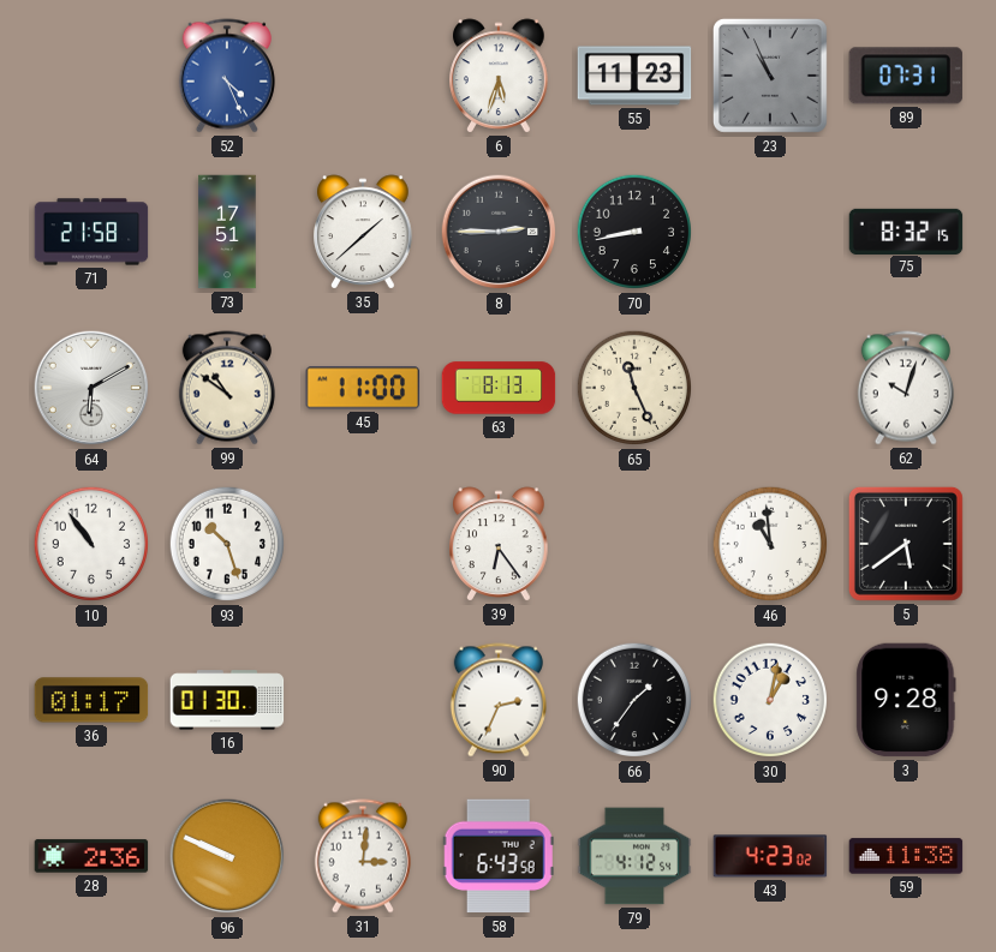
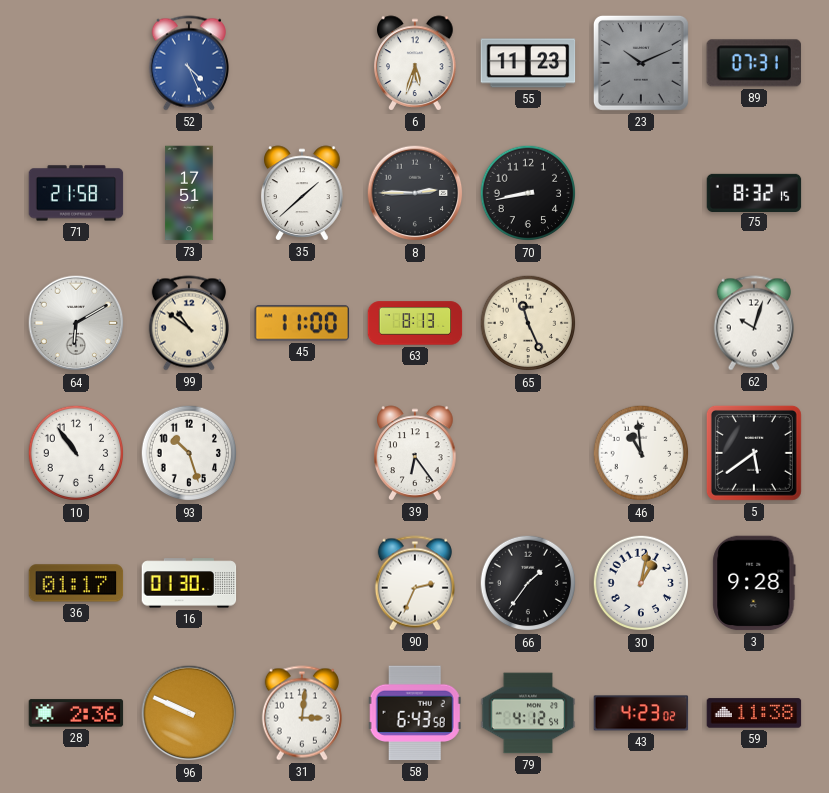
23: 10:56 -> 10:11 (641, 63)
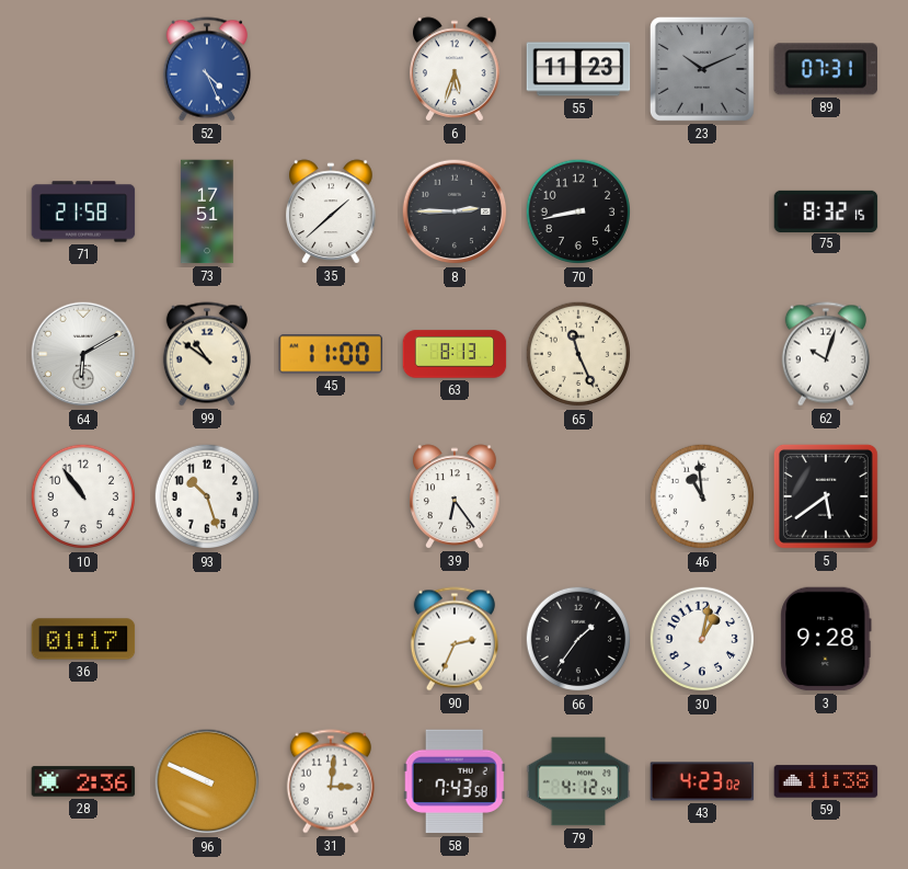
16: 01:30 -> none (189, 583)
58: 6:43 -> 7:43 (455, 781)
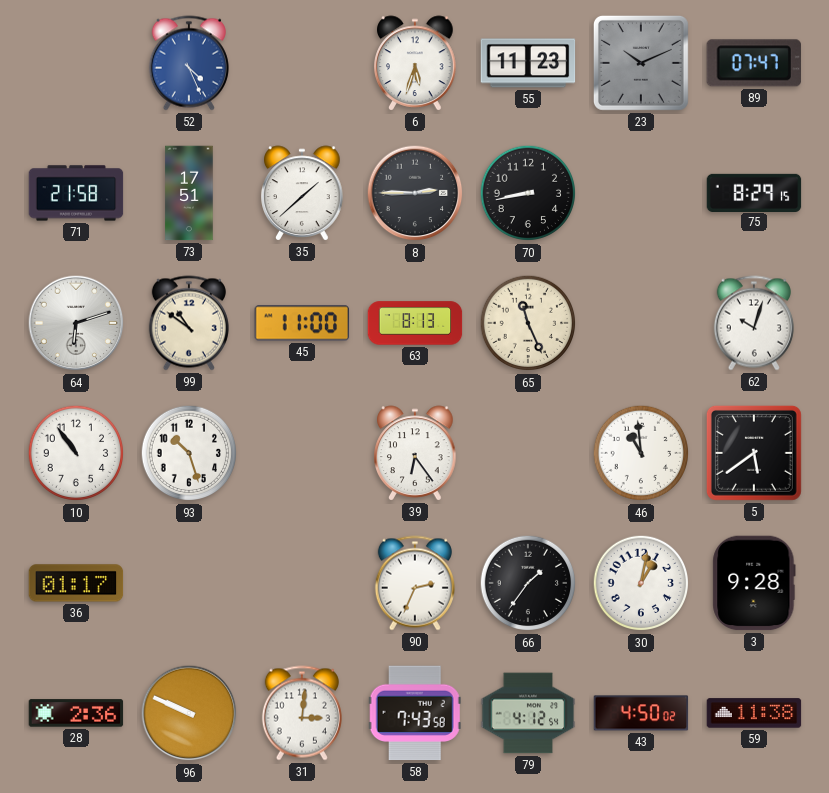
89: 07:31 -> 07:47 (753, 63)
75: 8:32 -> 8:29 (754, 192)
64: 6:10 -> 6:12 (76, 323)
43: 4:23 -> 4:50 (641, 713)
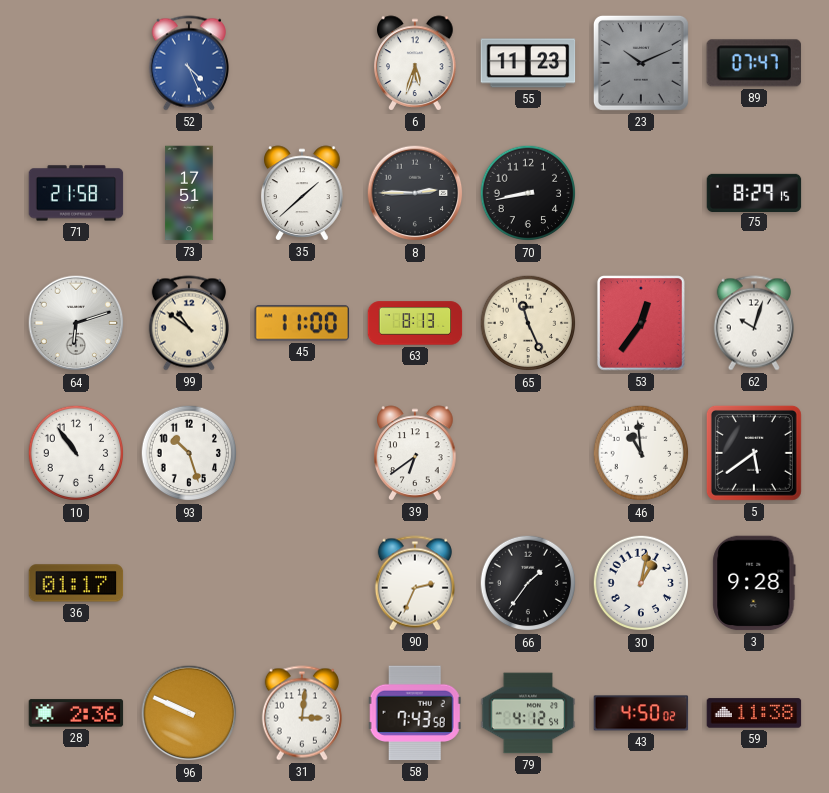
53: none -> 12:36 (641, 323)
39: 6:24 -> 6:39 (415, 453)
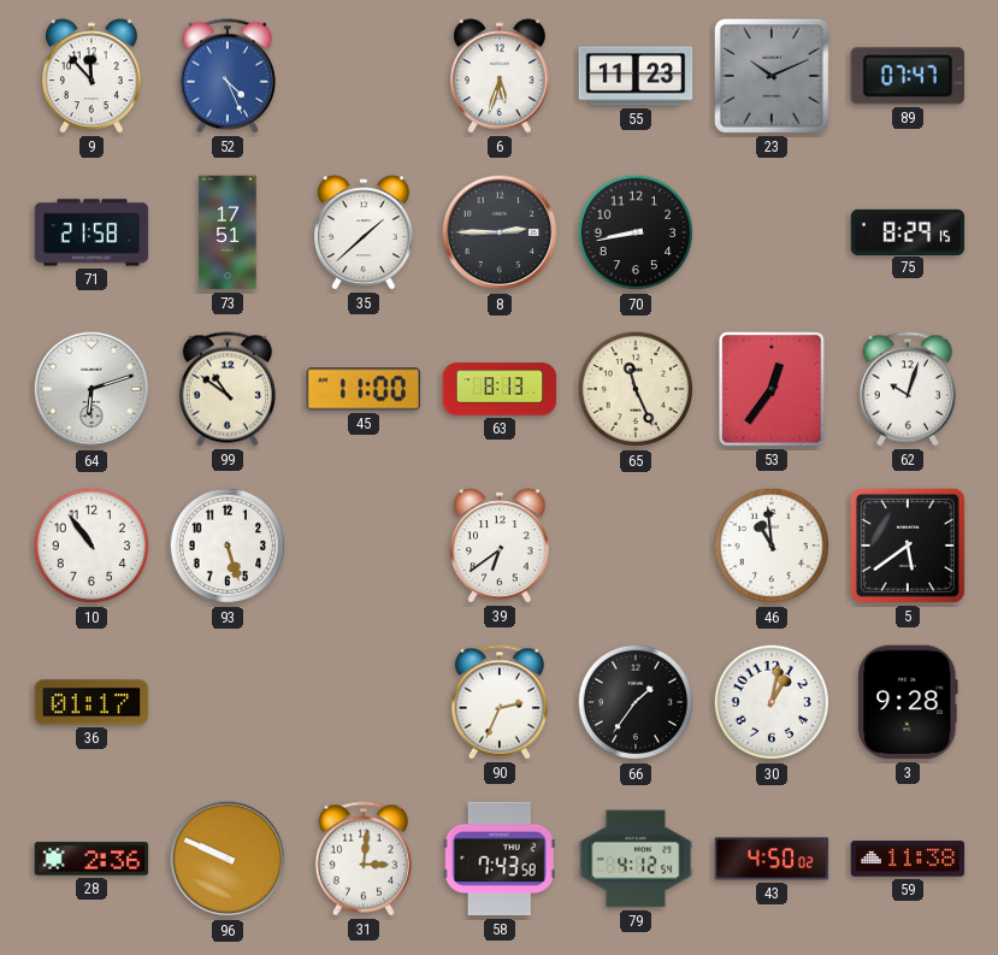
9: none -> 11:53 (91, 76)
93: 10:27 -> 5:27 (228, 546)
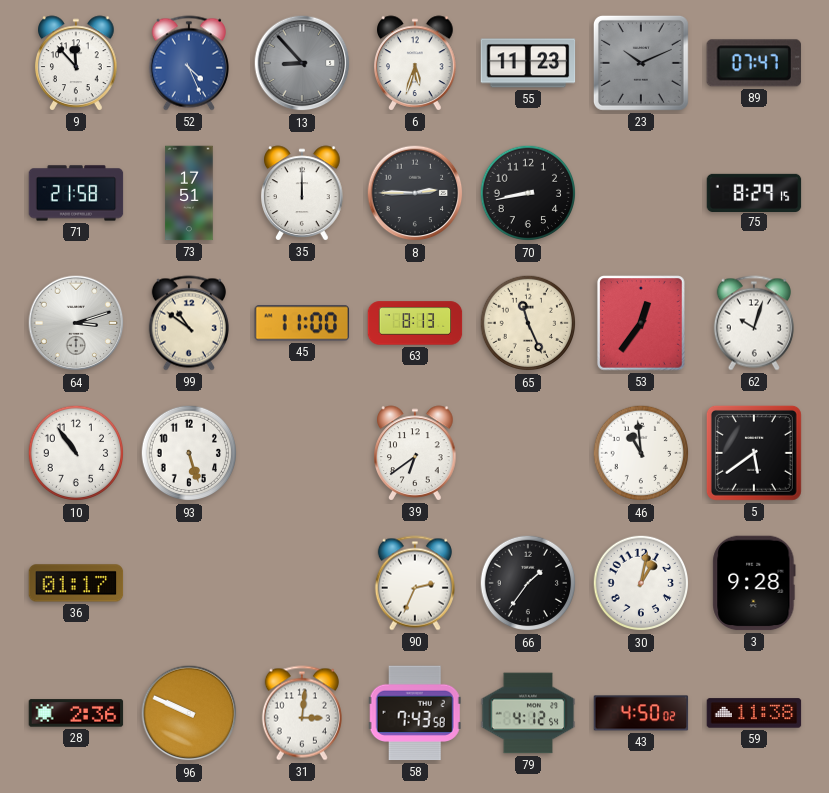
13: none -> 8:53 (302, 63)
35: 1:38 -> 12:00 (302, 193)
64: 6:12 -> 3:12 (76, 323)
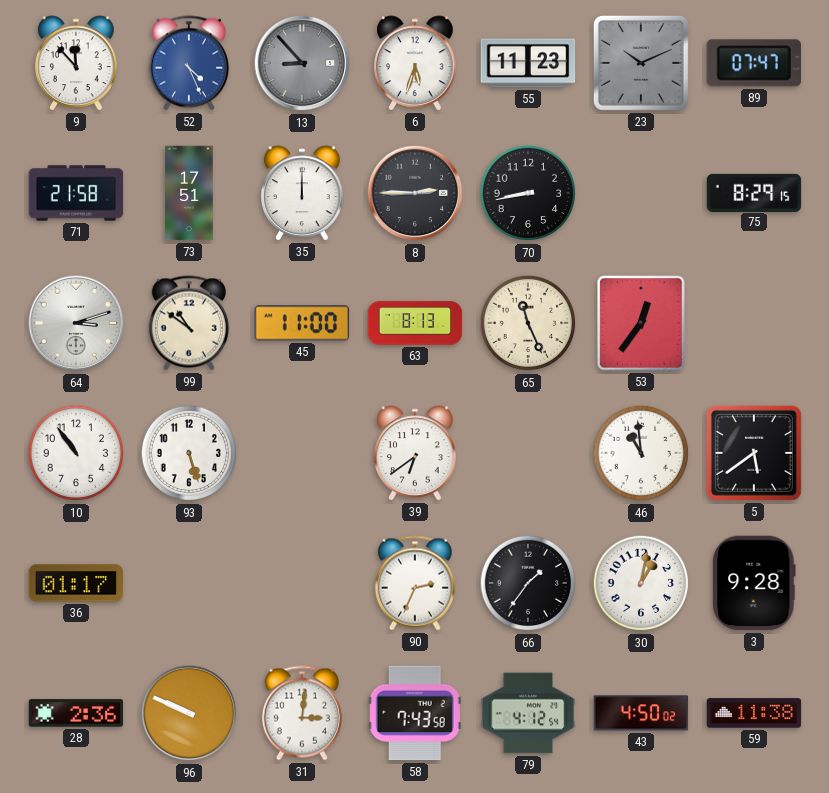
62: 10:03 -> none (754, 323)
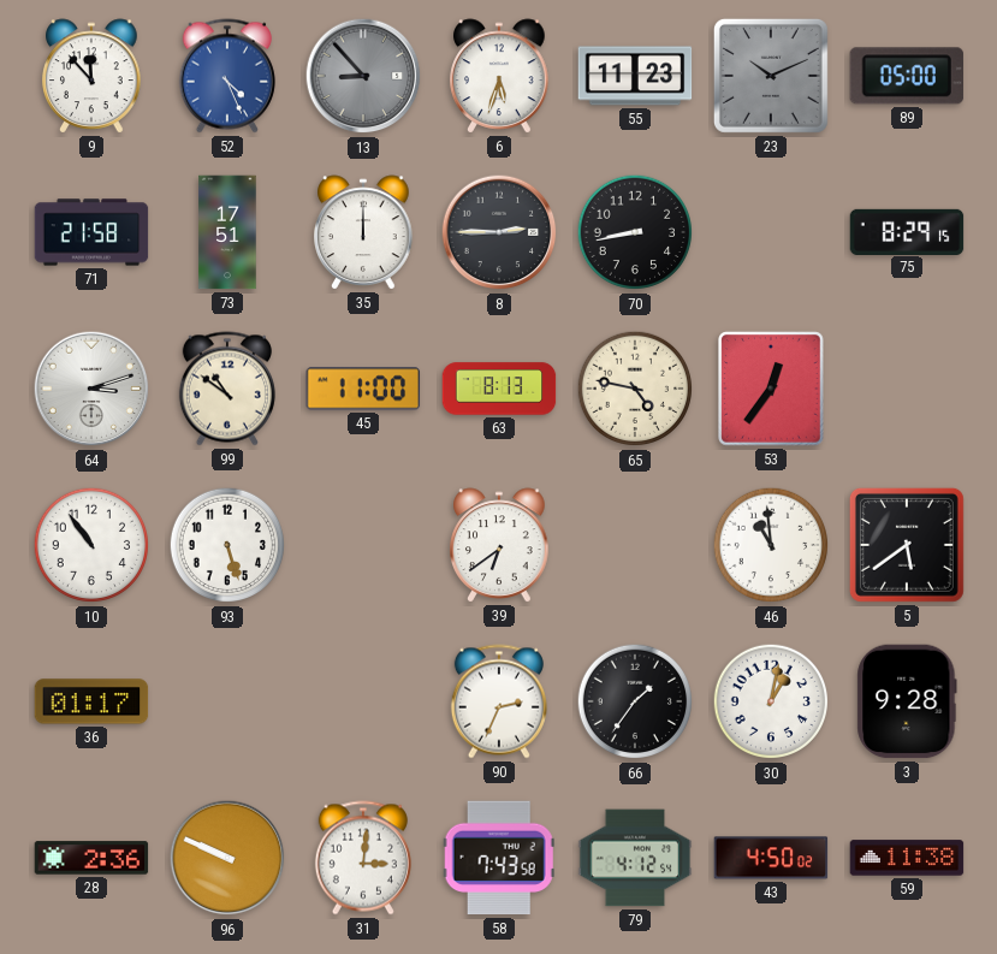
89: 07:47 -> 05:00 (906, 76)
65: 11:26 -> 4:47 (635, 389)
